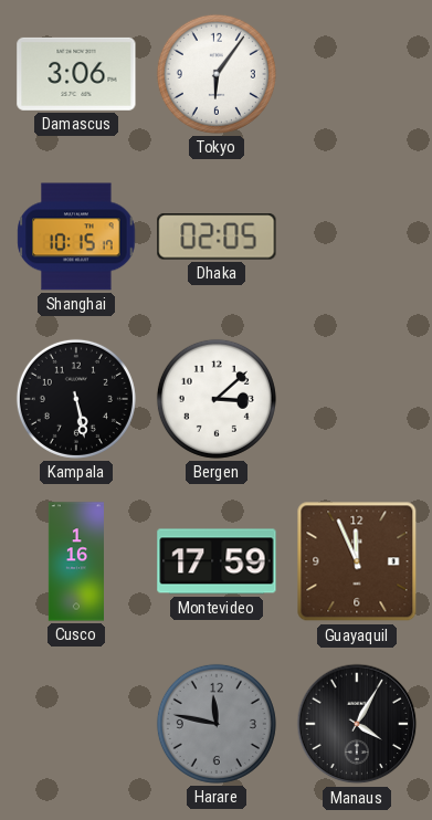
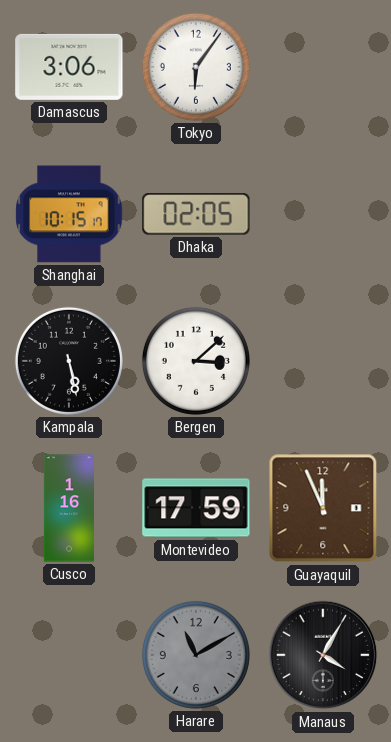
Harare: 11:47 -> 11:10 (196, 655)
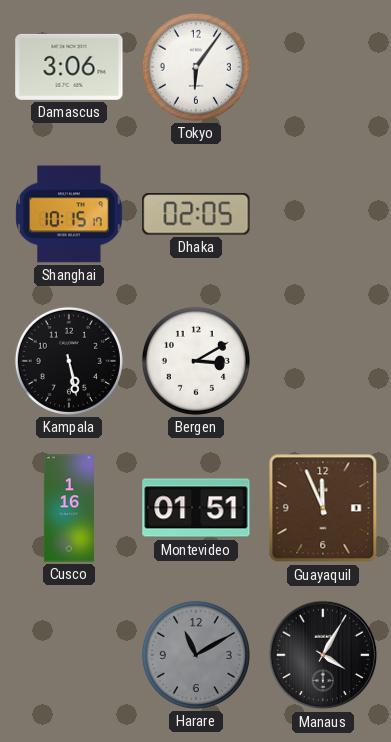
Bergen: 3:08 -> 3:10 (196, 361)
Montevideo: 17:59 -> 01:51 (196, 508)
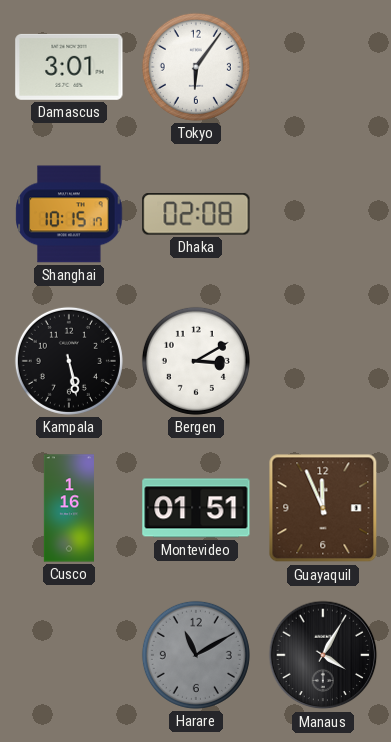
Damascus: 3:06 -> 3:01 (69, 67)
Dhaka: 02:05 -> 02:08 (196, 214)
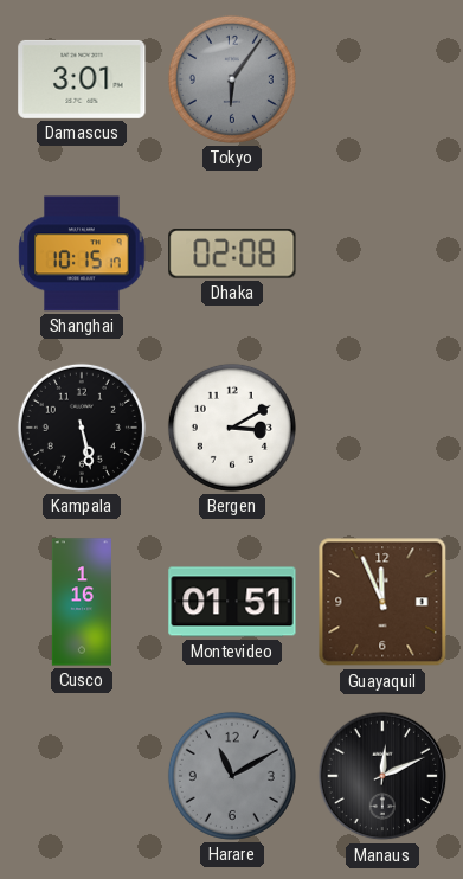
Tokyo dial: white -> grey (232, 79)
Manaus: 4:05 -> 12:11 (382, 776)
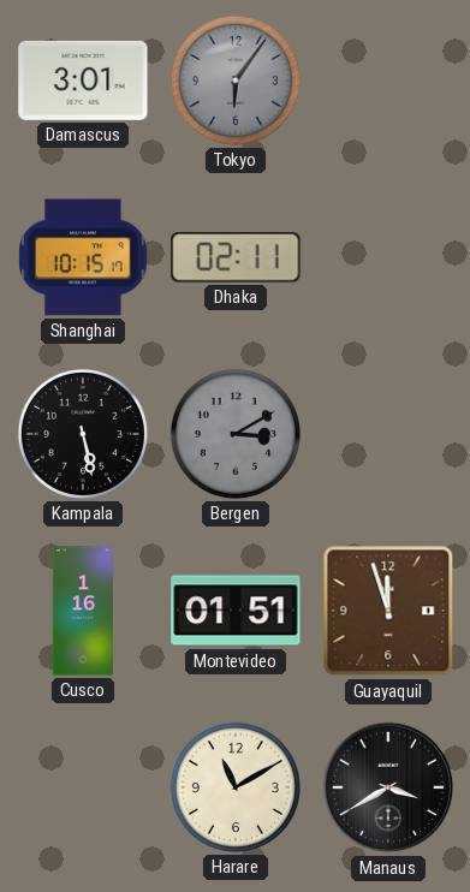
Dhaka: 02:08 -> 02:11 (236, 257)
Bergen dial: white -> grey (236, 434)
Guayaquil: 11:56 -> 11:57 (388, 611)
Harare dial: grey -> cream (236, 787)
Manaus: 12:11 -> 3:40 (388, 787)
